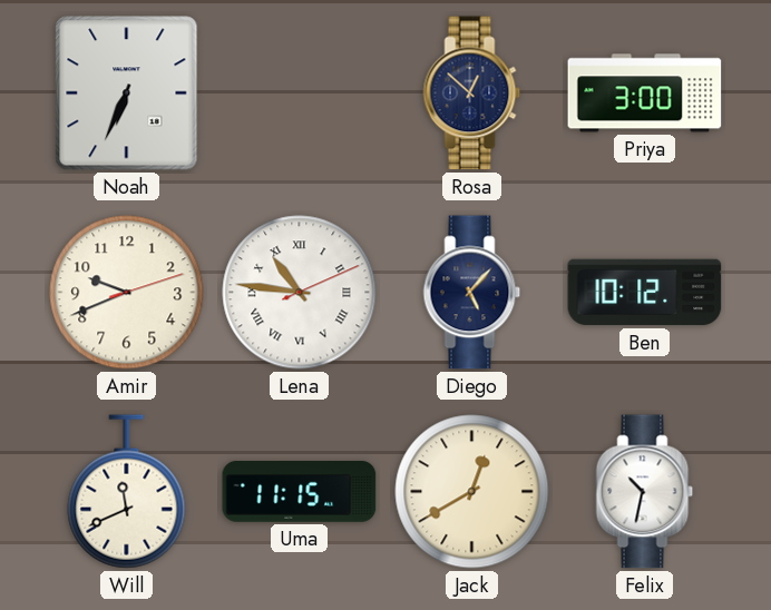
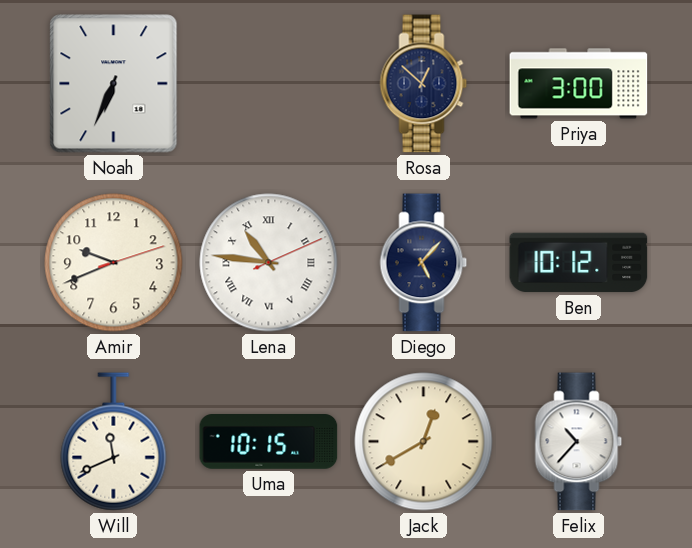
Uma: 11:15 -> 10:15 (269, 442)
Felix: 10:32 -> 10:37 (579, 442)
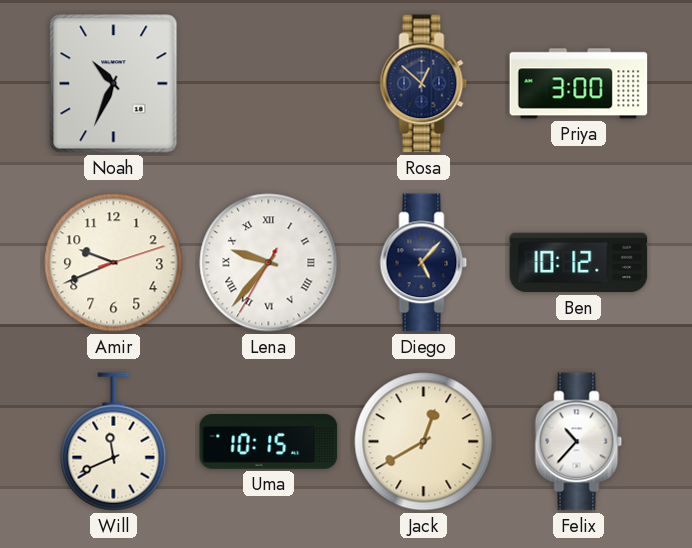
Noah: 6:34 -> 10:34 (114, 84)
Lena: 10:46 -> 9:36 (269, 263)
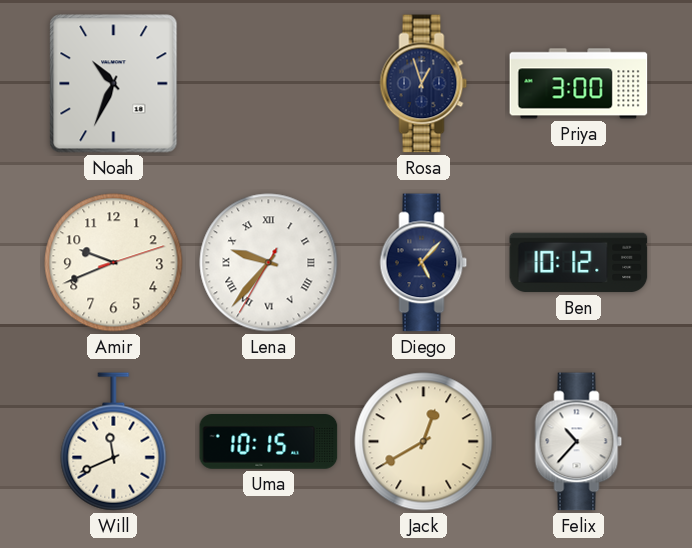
Rosa: 12:52 -> 12:57 (424, 84)
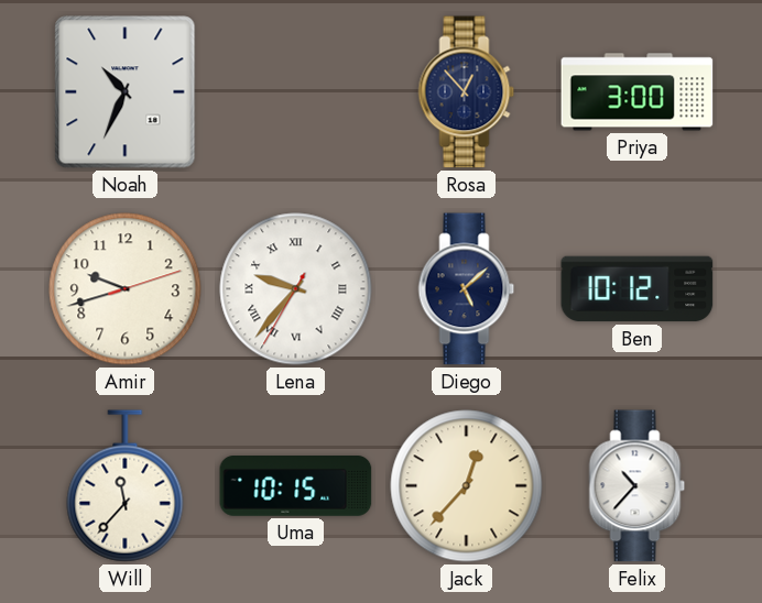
Rosa: 12:57 -> 12:53 (467, 92)
Amir: 9:41 -> 9:42 (126, 289)
Diego: 5:07 -> 5:08 (467, 289)
Will: 11:41 -> 11:37 (126, 486)
Jack: 12:40 -> 12:37 (467, 486)
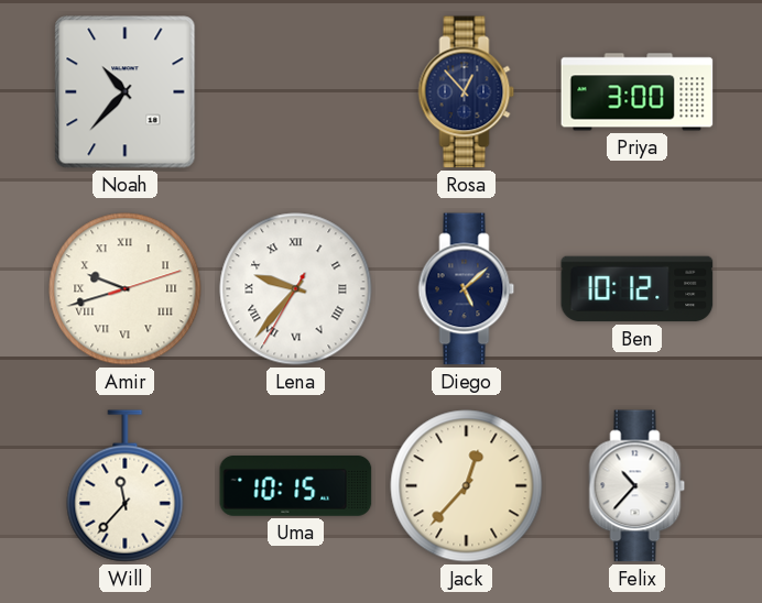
Noah: 10:34 -> 10:37 (126, 92)
Amir numerals: Arabic -> Roman (126, 289)
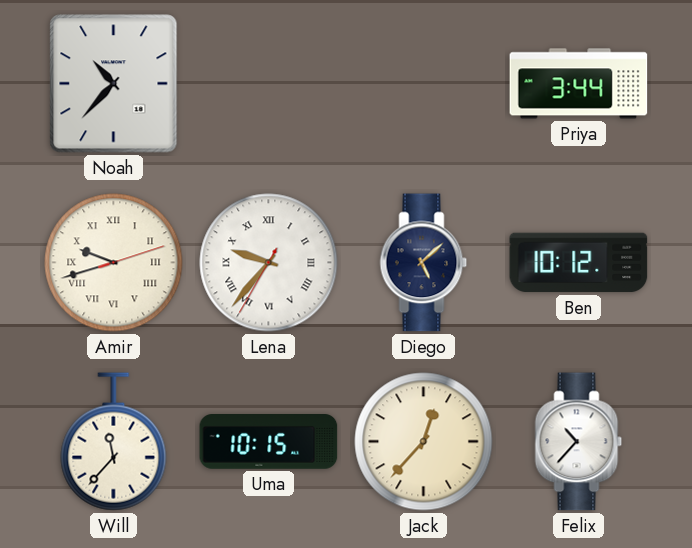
Rosa: 12:53 -> none (467, 92)
Priya: 3:00 -> 3:44 (579, 84)
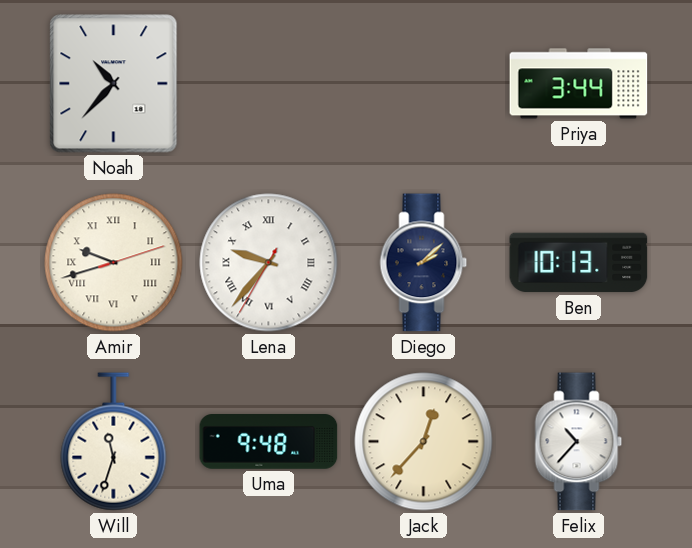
Diego: 5:08 -> 2:08 (424, 263)
Ben: 10:12 -> 10:13 (579, 263)
Will: 11:37 -> 11:33 (114, 442)
Uma: 10:15 -> 9:48 (269, 442)
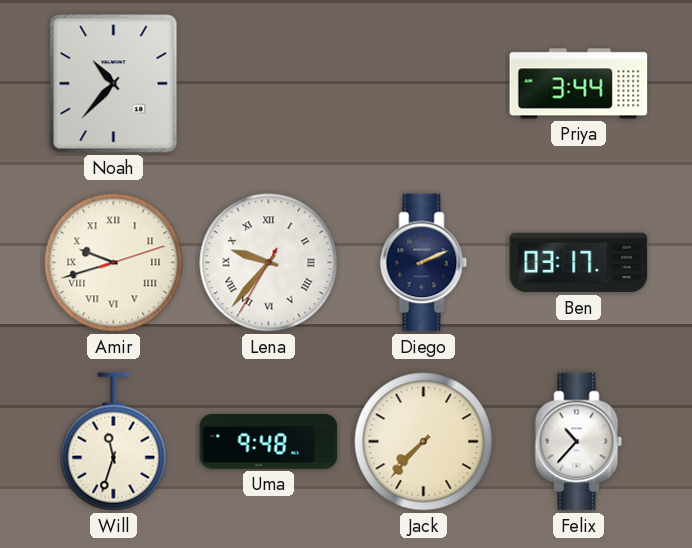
Diego: 2:08 -> 2:11 (424, 263)
Ben: 10:13 -> 03:17 (579, 263)
Jack: 12:37 -> 7:37 (424, 442)
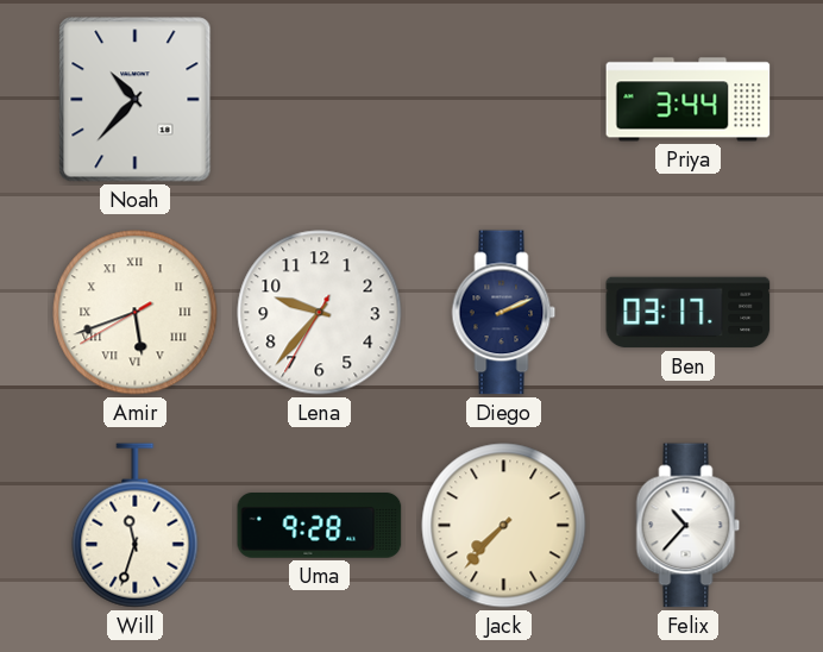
Amir: 9:42 -> 5:41 (136, 313)
Lena numerals: Roman -> Arabic (320, 313)
Uma: 9:48 -> 9:28 (320, 526)
